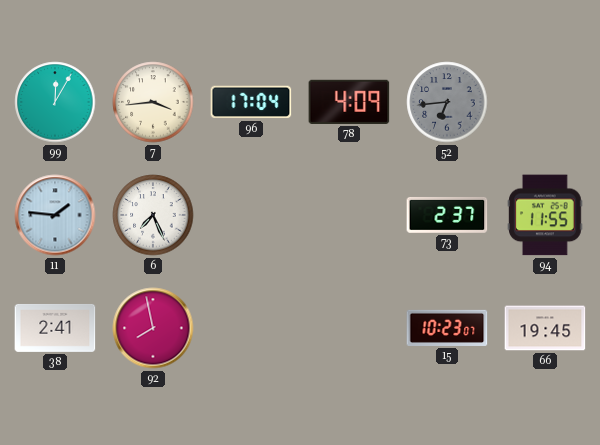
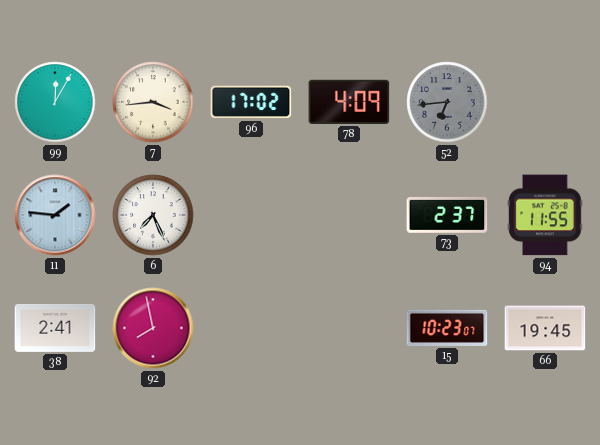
96: 17:04 -> 17:02 (251, 102)
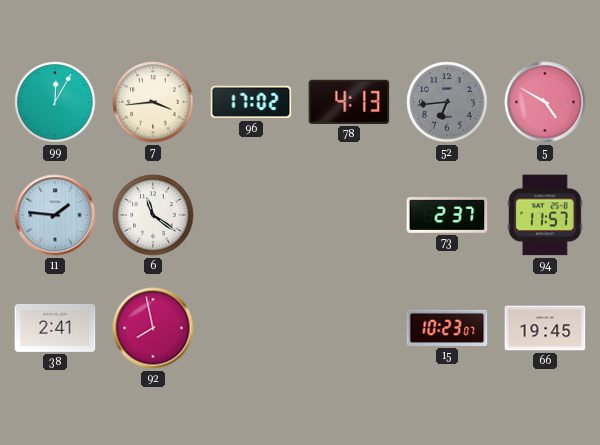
78: 4:09 -> 4:13 (349, 102)
5: none -> 4:50 (545, 102)
6: 7:26 -> 11:21 (153, 215)
94: 11:55 -> 11:57 (546, 215)
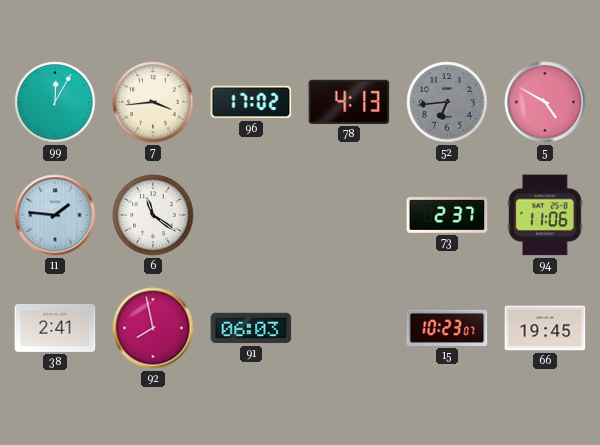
94: 11:57 -> 11:06 (546, 215)
91: none -> 06:03 (251, 328)
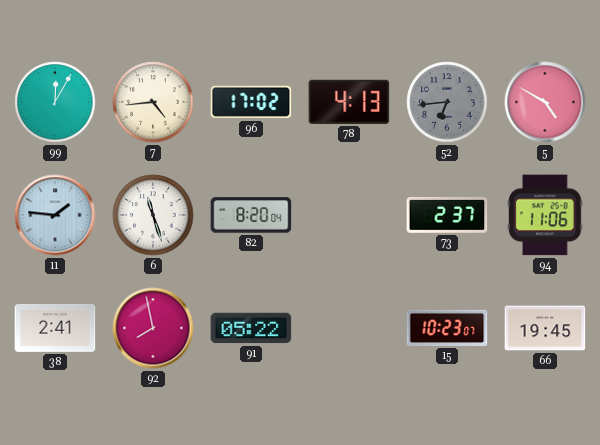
7: 3:44 -> 4:44 (153, 102)
6: 11:21 -> 11:27 (153, 215)
82: none -> 8:20 (251, 215)
91: 06:03 -> 05:22 (251, 328)
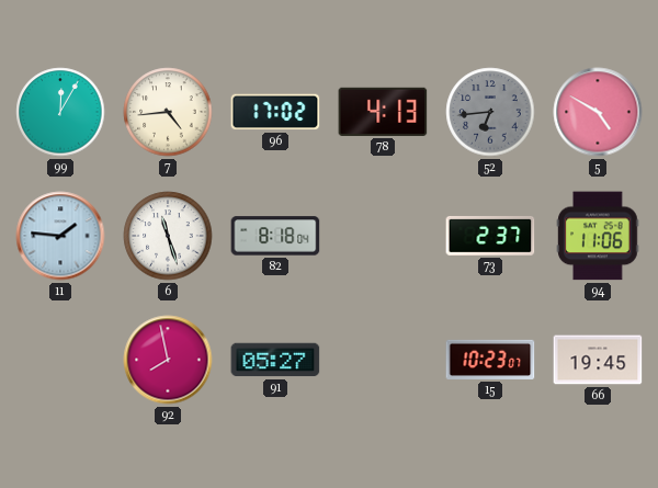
82: 8:20 -> 8:18 (275, 236)
38: 2:41 -> none (55, 328)
91: 05:22 -> 05:27 (275, 360)
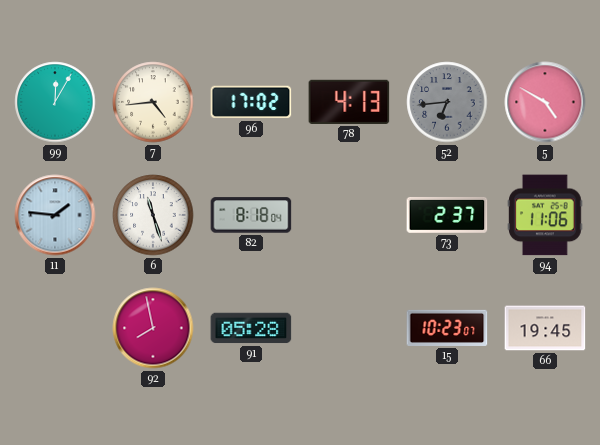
91: 05:27 -> 05:28 (251, 328)
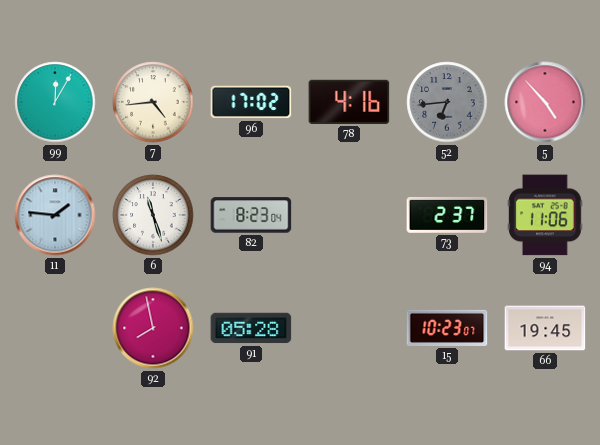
78: 4:13 -> 4:16 (349, 102)
5: 4:50 -> 4:53 (545, 102)
82: 8:18 -> 8:23 (251, 215)
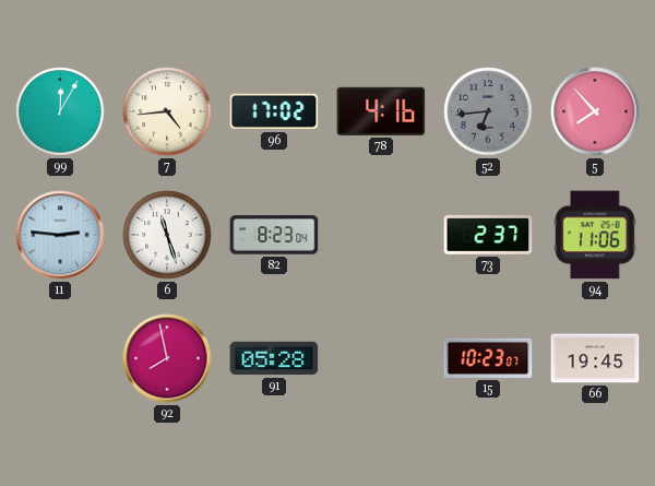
5: 4:53 -> 7:53 (595, 111)
11: 1:46 -> 2:46 (60, 235)
